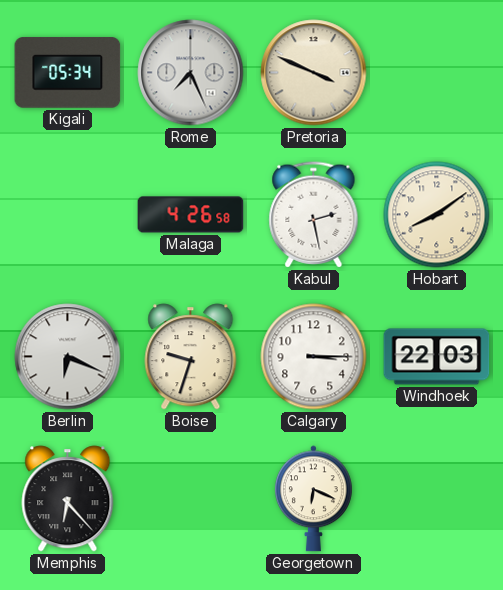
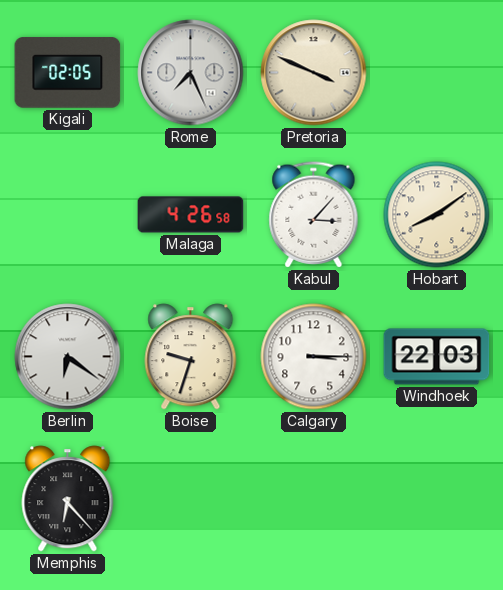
Kigali: 05:34 -> 02:05 (68, 73)
Kabul: 2:28 -> 3:07 (314, 215)
Berlin: 6:19 -> 6:21 (68, 357)
Georgetown: 6:19 -> none (313, 499)
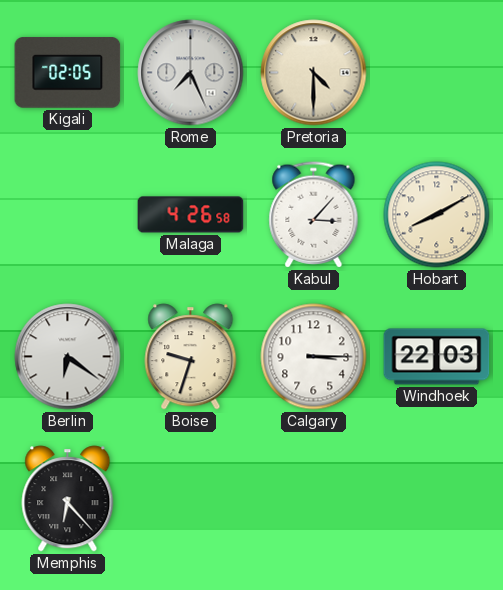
Pretoria: 3:49 -> 4:30 (314, 73)
Hobart: 8:09 -> 8:10 (437, 215)
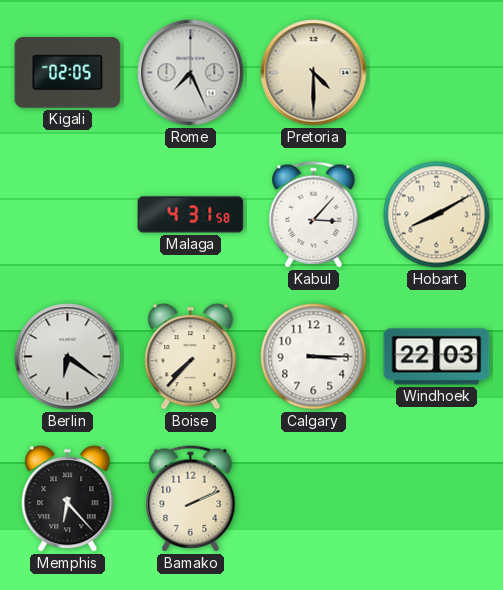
Malaga: 4:26 -> 4:31 (191, 215)
Boise: 9:33 -> 7:37 (191, 357)
Bamako: none -> 2:11 (191, 499)
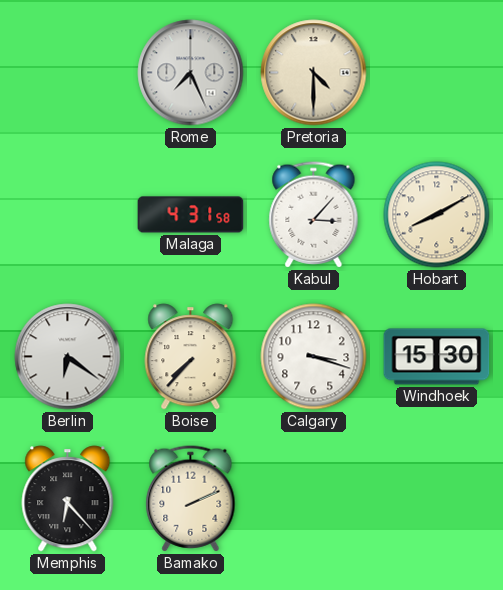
Kigali: 02:05 -> none (68, 73)
Calgary: 3:15 -> 3:18 (314, 357)
Windhoek: 22:03 -> 15:30 (437, 357)
